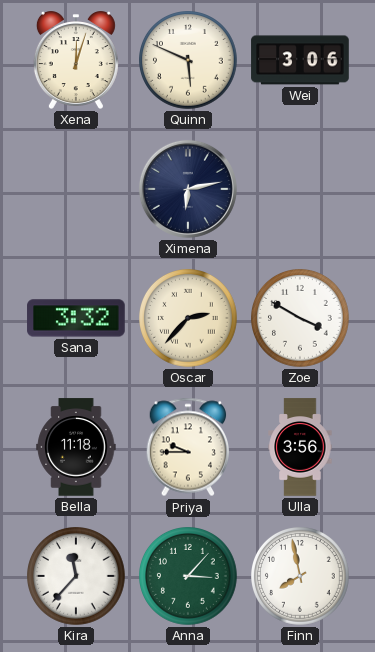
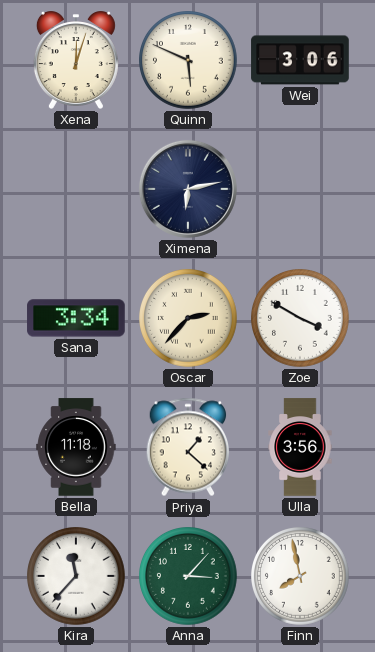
Sana: 3:32 -> 3:34 (76, 318)
Priya: 9:45 -> 1:22 (188, 447)
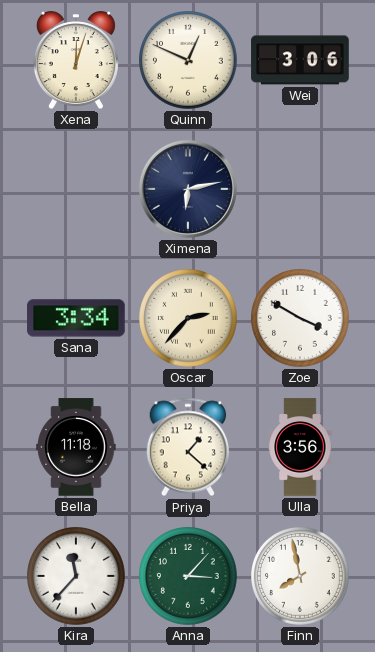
Quinn: 5:49 -> 12:49 (189, 61)
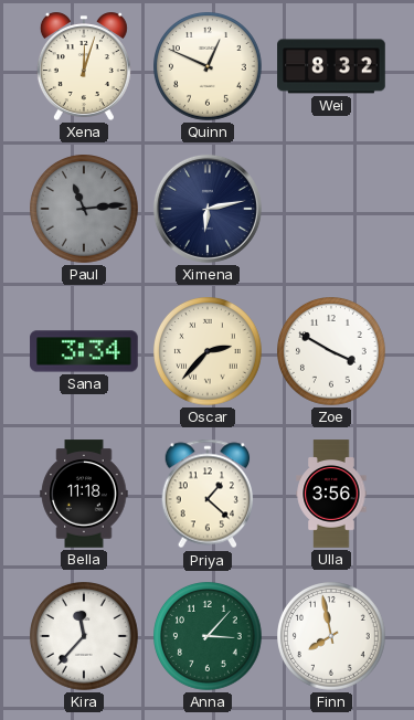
Wei: 3:06 -> 8:32 (331, 66)
Paul: none -> 11:14 (85, 210)
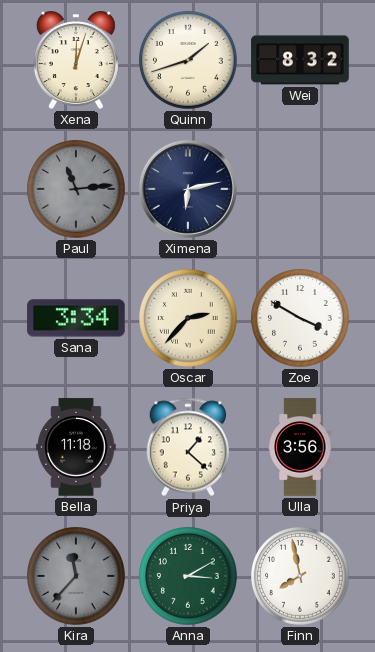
Quinn: 12:49 -> 1:42 (189, 61)
Kira dial: white -> grey (77, 577)
Anna: 3:07 -> 3:10 (189, 577)
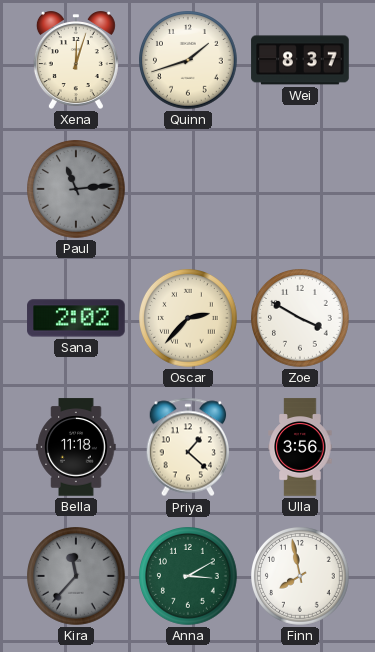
Wei: 8:32 -> 8:37 (300, 60)
Ximena: 6:13 -> none (188, 189)
Sana: 3:34 -> 2:02 (76, 318)
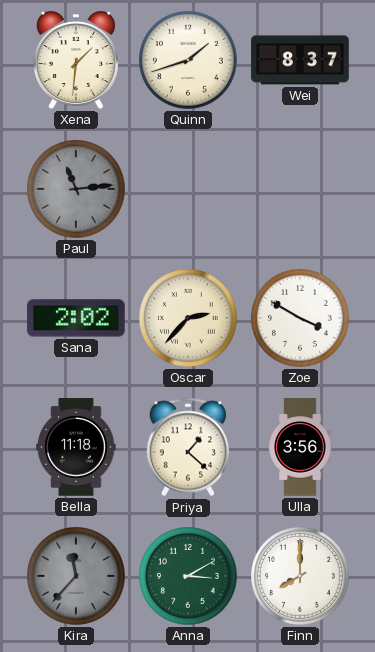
Xena: 12:03 -> 1:31 (76, 60)
Finn: 7:58 -> 8:00 (301, 577)
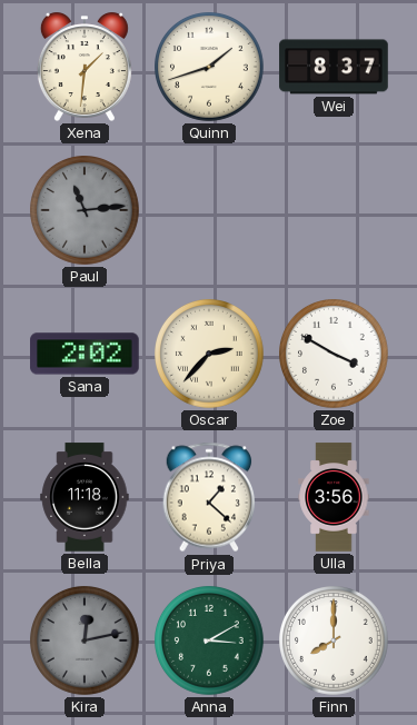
Kira: 11:37 -> 12:13 (86, 642)
